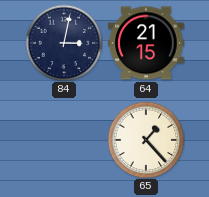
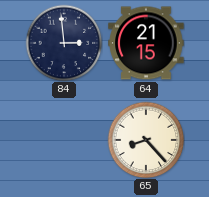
84: 3:02 -> 2:59 (64, 43)
65: 1:23 -> 8:23 (146, 140)
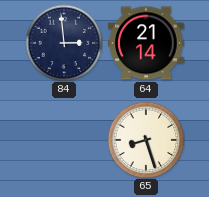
64: 21:15 -> 21:14 (146, 43)
65: 8:23 -> 8:27 (146, 140)
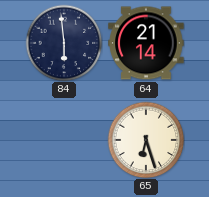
84: 2:59 -> 5:59 (64, 43)
65: 8:27 -> 6:27 (146, 140)
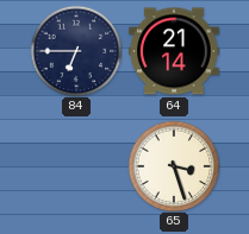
84: 5:59 -> 6:45 (76, 51)
65: 6:27 -> 3:27 (174, 166)
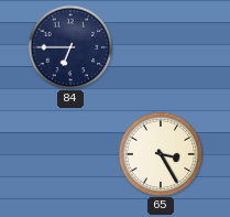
64: 21:14 -> none (174, 51)
65: 3:27 -> 3:25 (161, 154)
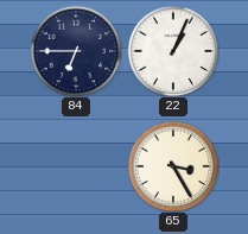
22: none -> 1:04 (173, 51)
